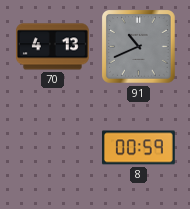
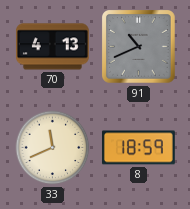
33: none -> 11:41 (53, 148)
8: 00:59 -> 18:59 (138, 148)
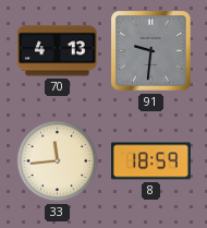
91: 10:41 -> 9:31 (151, 51)
33: 11:41 -> 11:44 (58, 161)
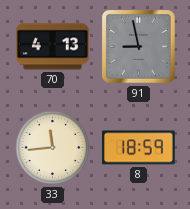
91: 9:31 -> 8:58 (139, 47)
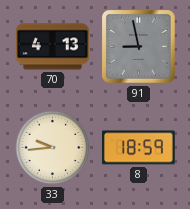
33: 11:44 -> 9:44 (53, 148)
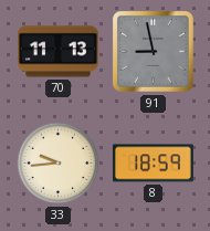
70: 4:13 -> 11:13 (57, 52)
